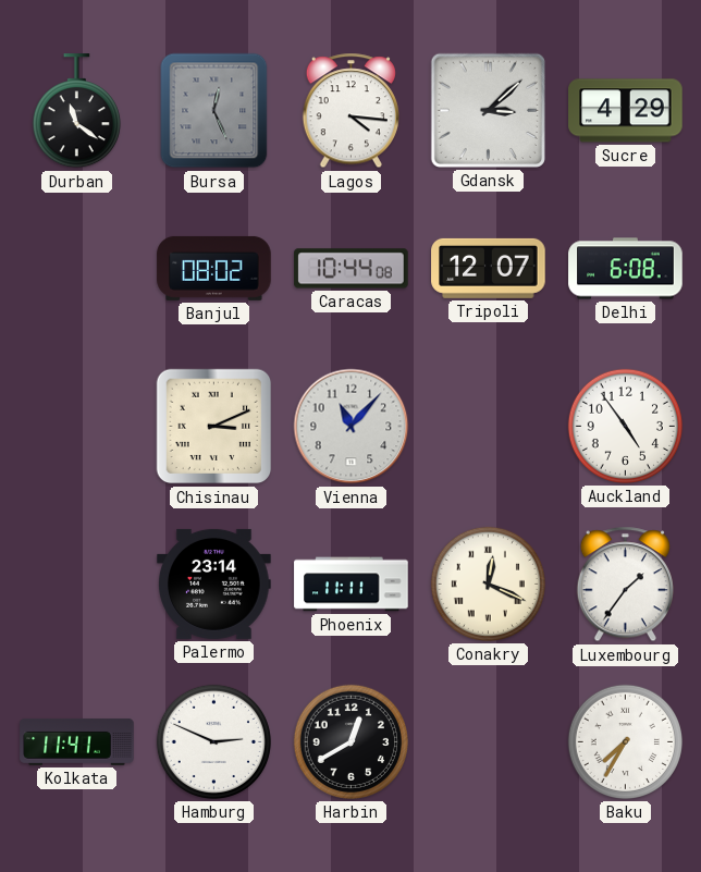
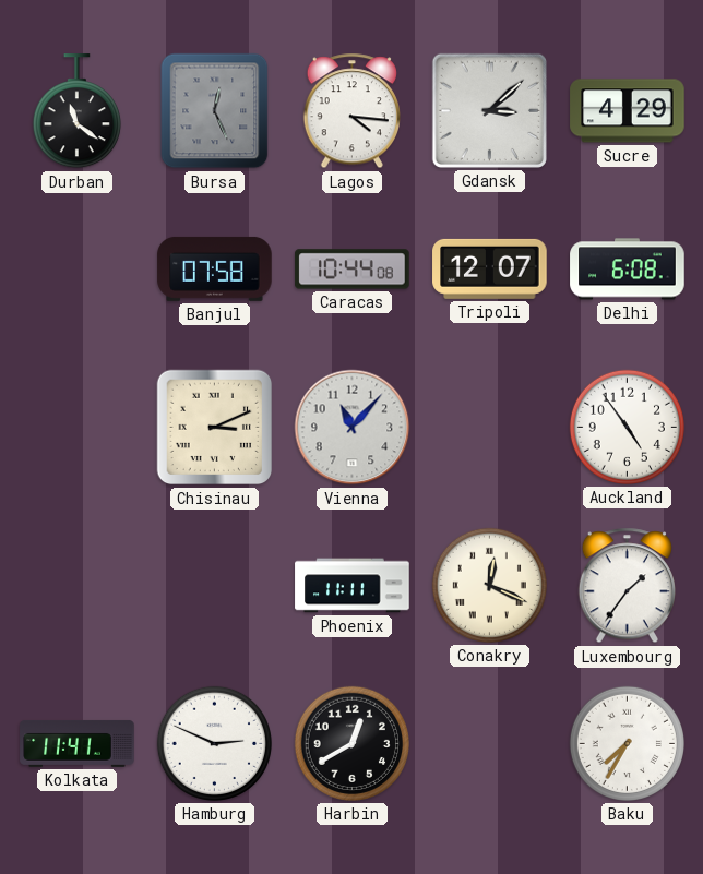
Banjul: 08:02 -> 07:58 (215, 268)
Palermo: 23:14 -> none (214, 584)
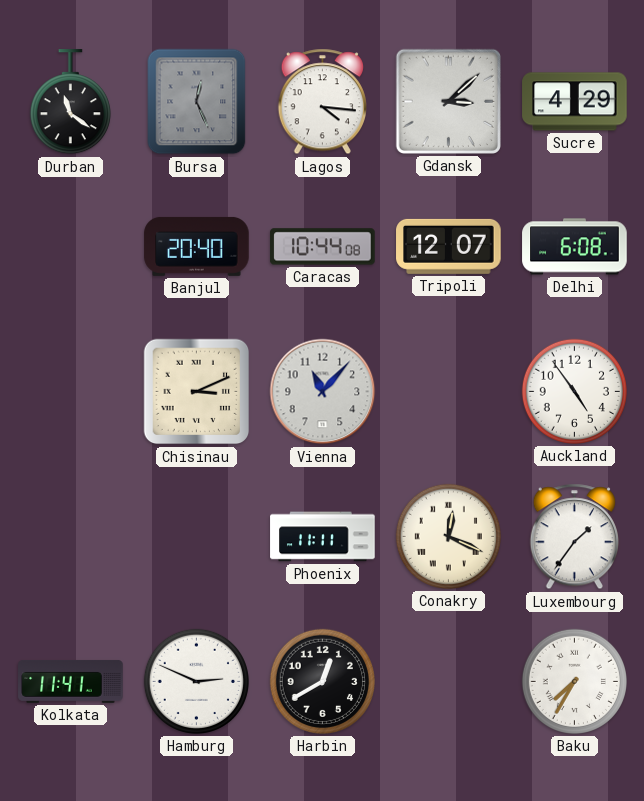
Banjul: 07:58 -> 20:40 (197, 246)
